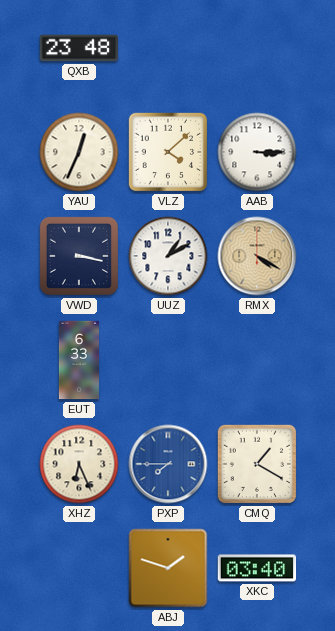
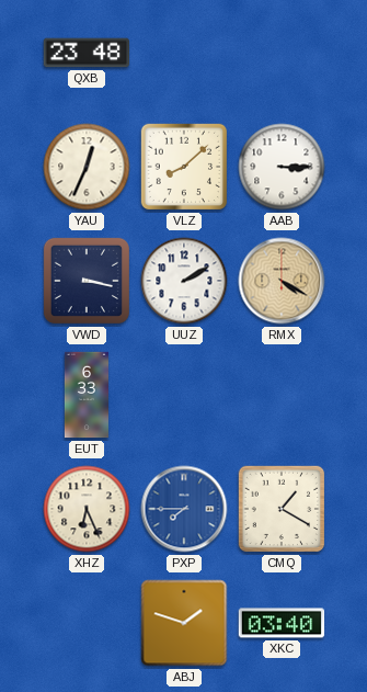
VLZ: 4:08 -> 8:08 (184, 167)
UUZ: 1:10 -> 2:10 (184, 281)
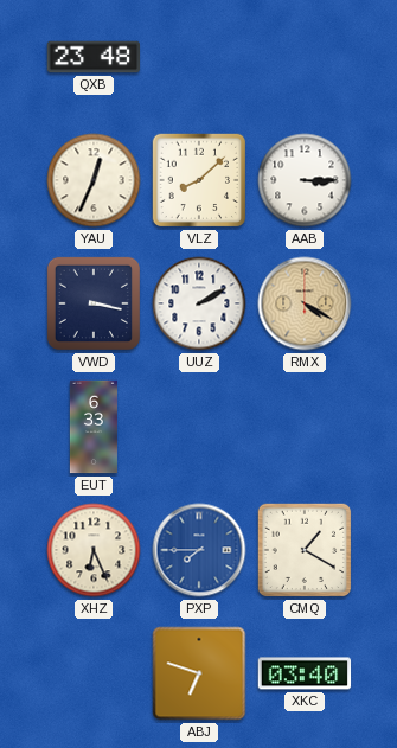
ABJ: 1:48 -> 6:48 (199, 673)
